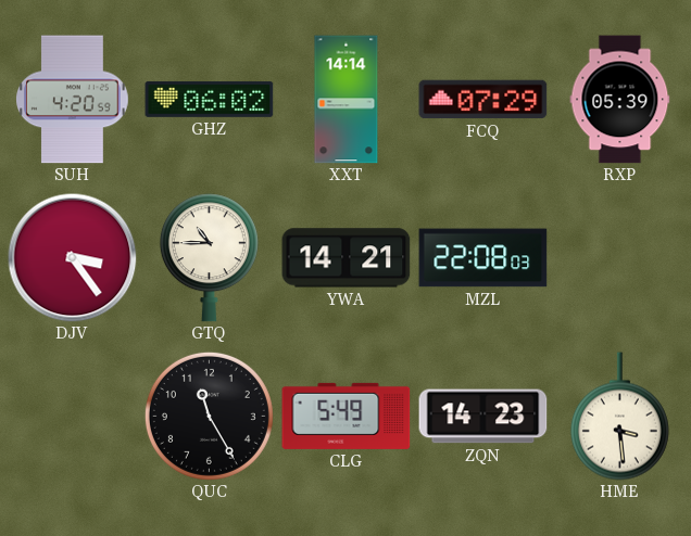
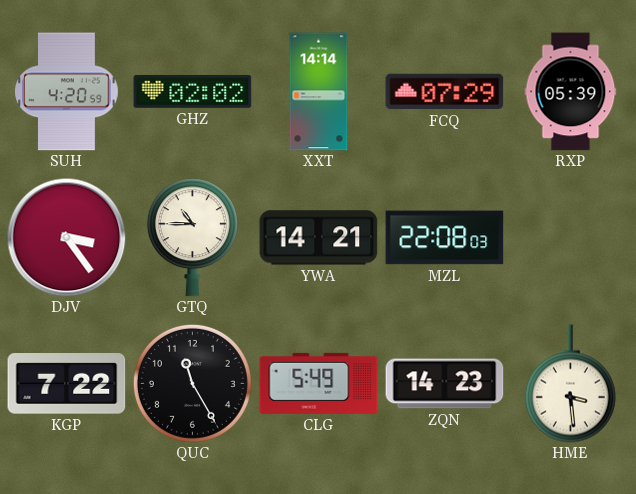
GHZ: 06:02 -> 02:02 (193, 91)
KGP: none -> 7:22 (67, 384)
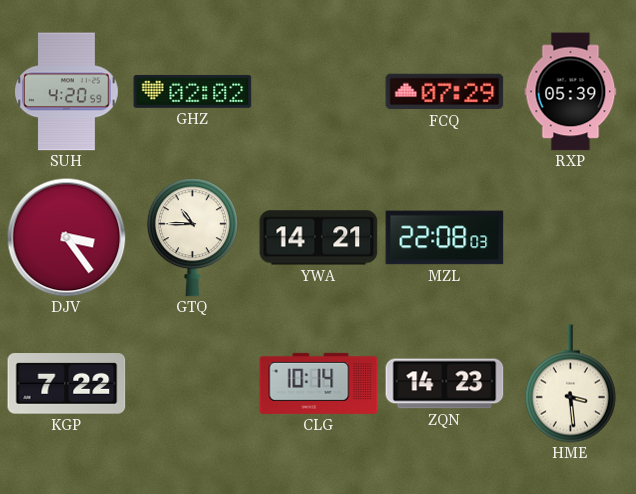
XXT: 14:14 -> none (319, 92)
QUC: 11:25 -> none (192, 383)
CLG: 5:49 -> 10:14 (319, 383)
